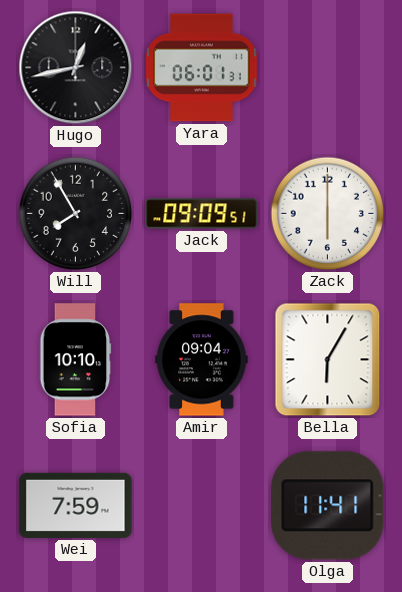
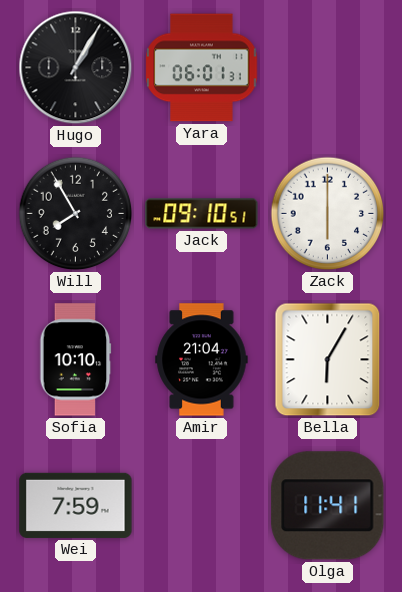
Hugo: 12:43 -> 1:05 (76, 68)
Jack: 09:09 -> 09:10 (202, 214)
Amir: 09:04 -> 21:04 (202, 360)
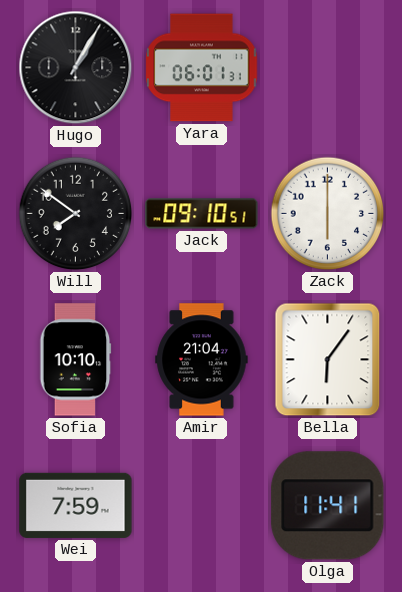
Will: 7:55 -> 7:51 (76, 214)
Bella: 6:05 -> 6:06 (328, 360)
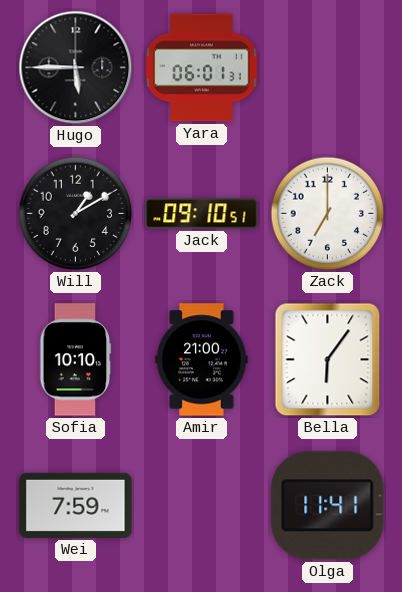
Hugo: 1:05 -> 5:45 (76, 68)
Will: 7:51 -> 1:10 (76, 214)
Zack: 6:00 -> 7:00 (328, 214)
Amir: 21:04 -> 21:00 (202, 360)
